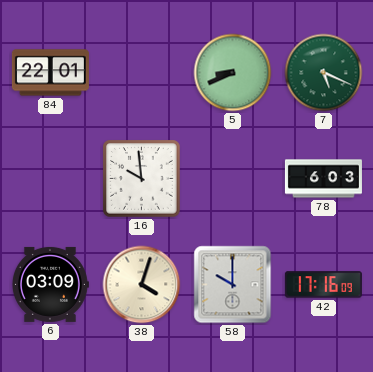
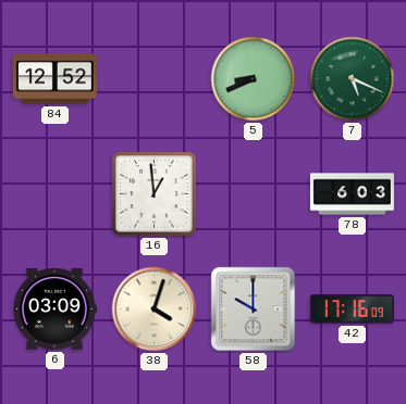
84: 22:01 -> 12:52 (54, 79)
16: 9:59 -> 12:59 (155, 194)
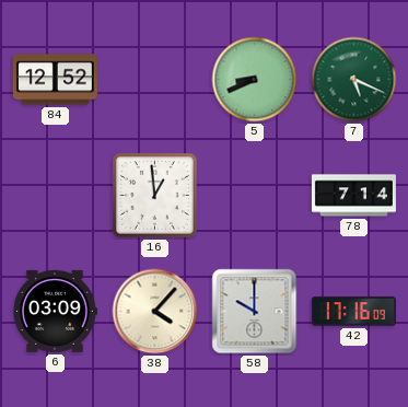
78: 6:03 -> 7:14 (353, 196)
38: 4:03 -> 4:07 (155, 312)
